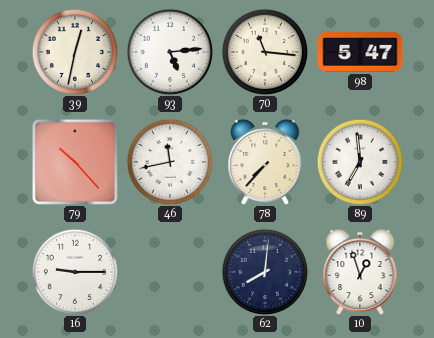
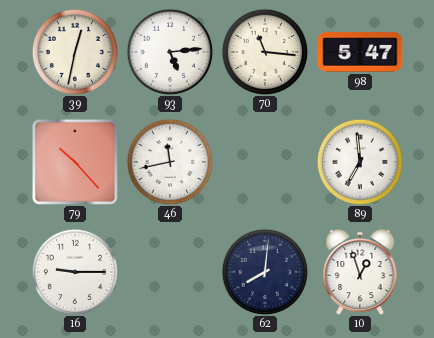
78: 7:37 -> none (265, 162)
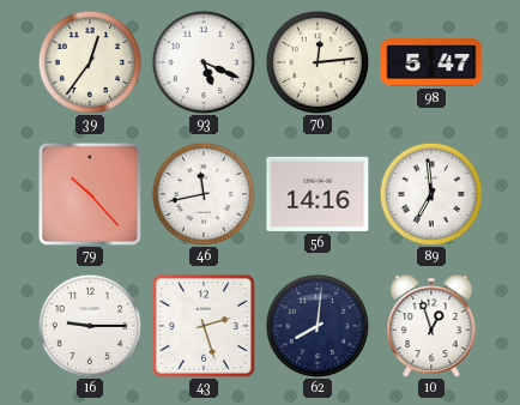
39: 12:32 -> 12:36 (90, 62)
93: 5:14 -> 5:19 (204, 62)
70: 11:16 -> 12:14 (318, 62)
56: none -> 14:16 (318, 194)
43: none -> 2:27 (204, 326)
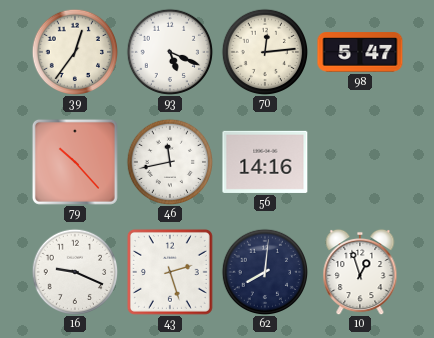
89: 6:59 -> none (431, 194)
16: 9:15 -> 9:19 (75, 272)
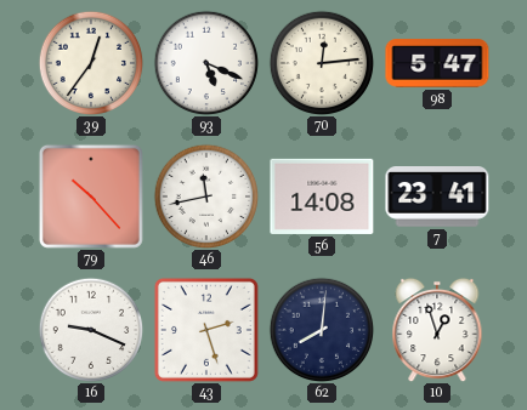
56: 14:16 -> 14:08 (322, 197)
7: none -> 23:41 (437, 198)
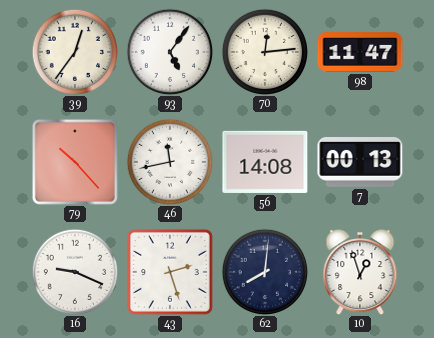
93: 5:19 -> 5:06 (170, 52)
98: 5:47 -> 11:47 (360, 52)
7: 23:41 -> 00:13 (360, 163)
